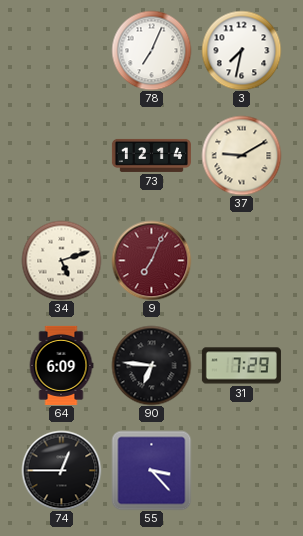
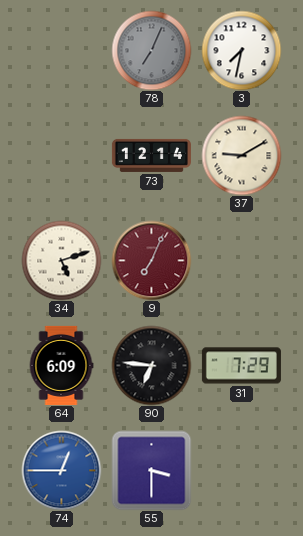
78 dial: white -> grey (151, 50)
74 dial: black -> blue (61, 470)
55: 3:23 -> 3:30 (151, 470)
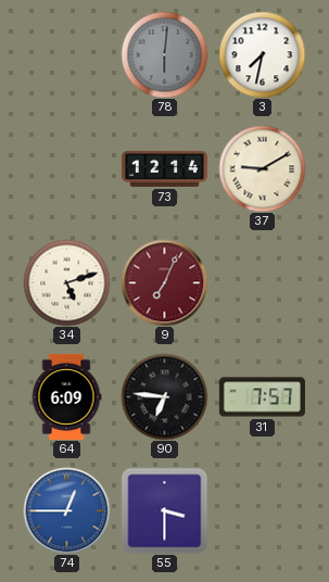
78: 7:04 -> 6:01 (164, 54)
31: 7:29 -> 7:57 (262, 397)
